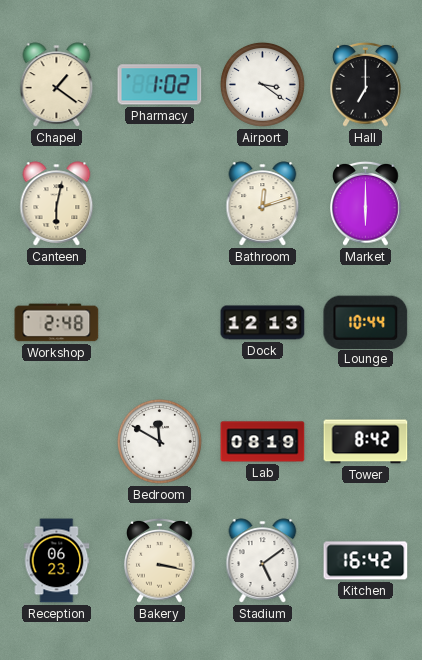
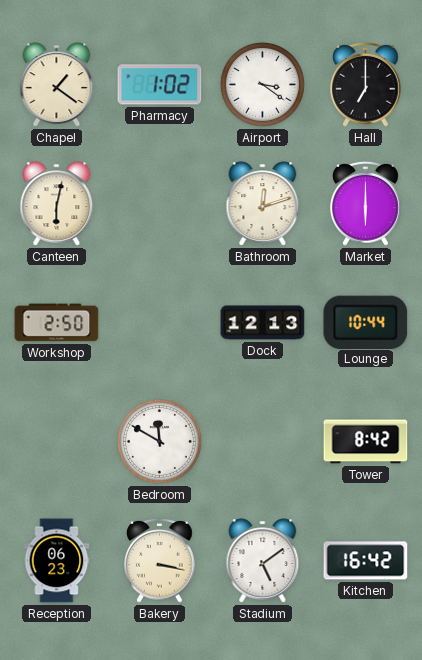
Workshop: 2:48 -> 2:50 (57, 323)
Lab: 08:19 -> none (263, 442)
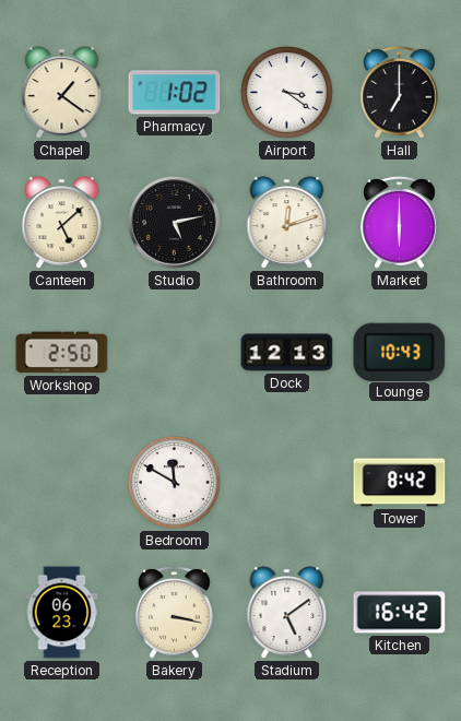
Canteen: 6:02 -> 5:08 (62, 223)
Studio: none -> 5:13 (175, 223)
Lounge: 10:44 -> 10:43 (400, 352)
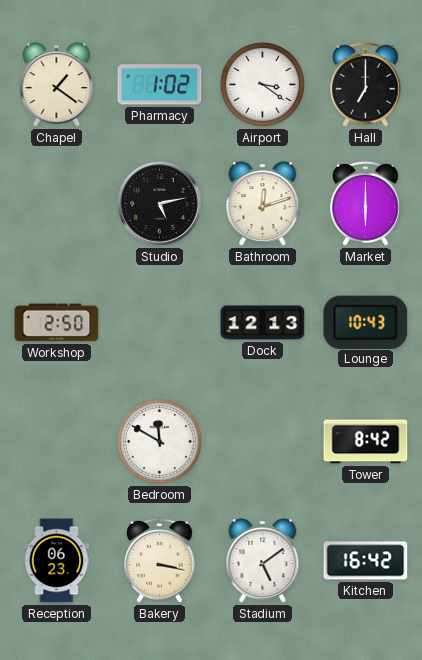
Canteen: 5:08 -> none (62, 223)
